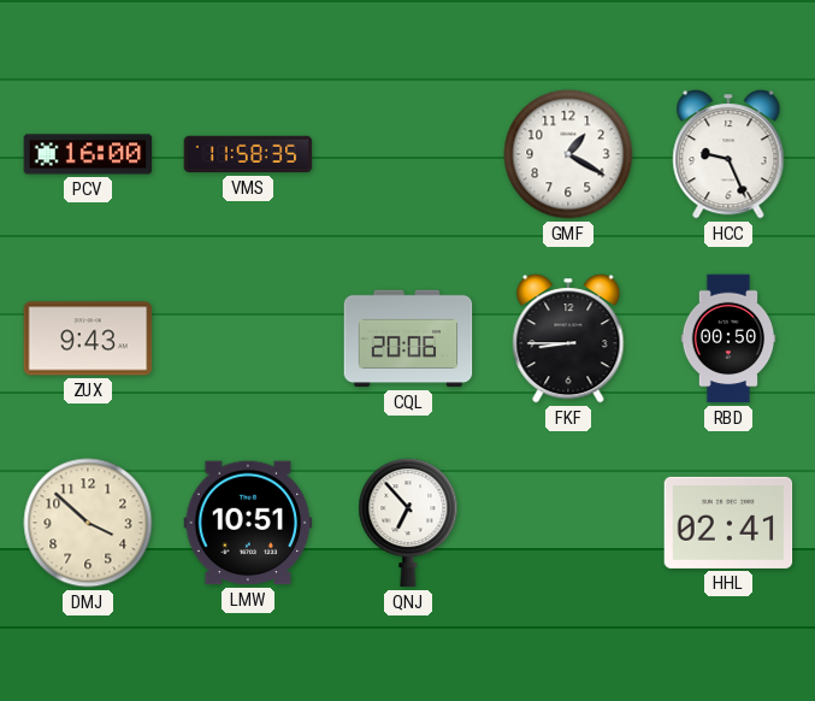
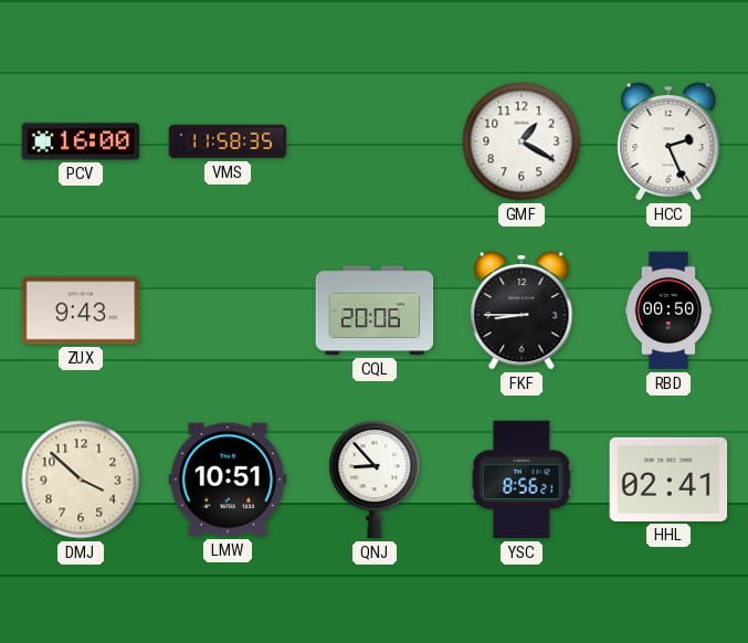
HCC: 9:26 -> 2:26 (668, 141)
QNJ: 6:53 -> 8:53 (375, 479)
YSC: none -> 8:56 (522, 479)
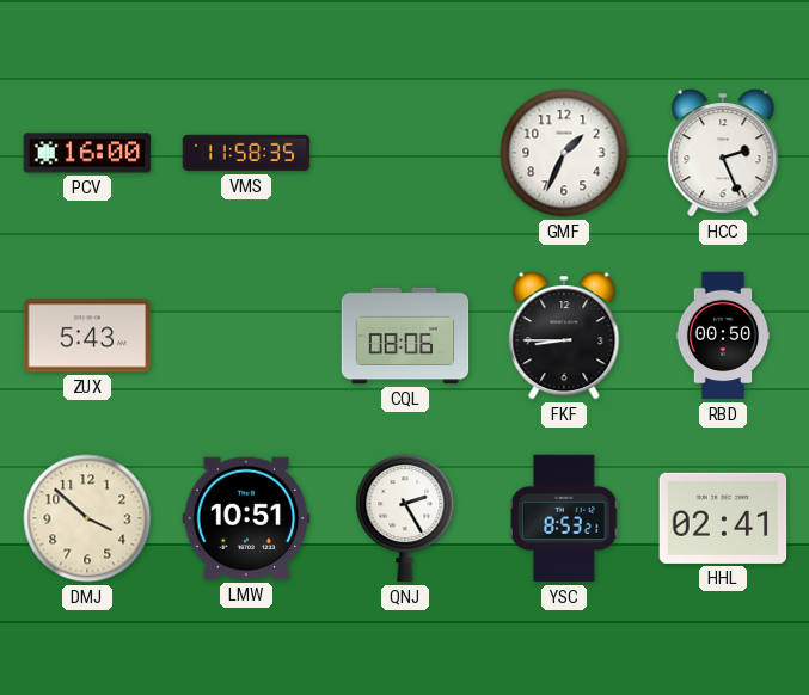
GMF: 1:20 -> 1:34 (564, 153)
ZUX: 9:43 -> 5:43 (87, 336)
CQL: 20:06 -> 08:06 (405, 336)
QNJ: 8:53 -> 2:25 (405, 518)
YSC: 8:56 -> 8:53 (564, 518)
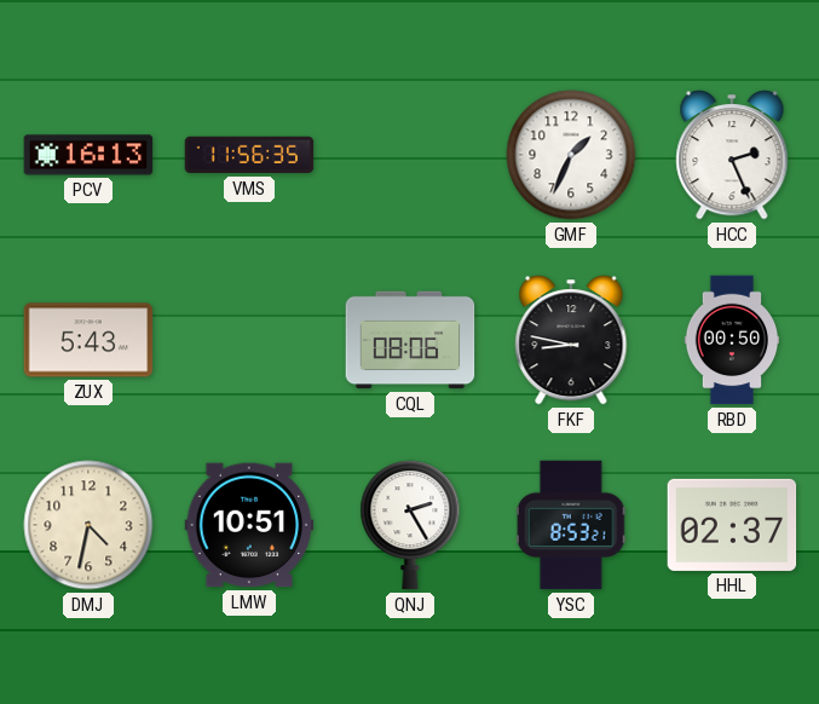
PCV: 16:00 -> 16:13 (88, 155)
VMS: 11:58 -> 11:56 (249, 155)
FKF: 8:45 -> 8:47 (571, 340)
DMJ: 3:52 -> 4:32 (88, 525)
HHL: 02:41 -> 02:37 (732, 525)
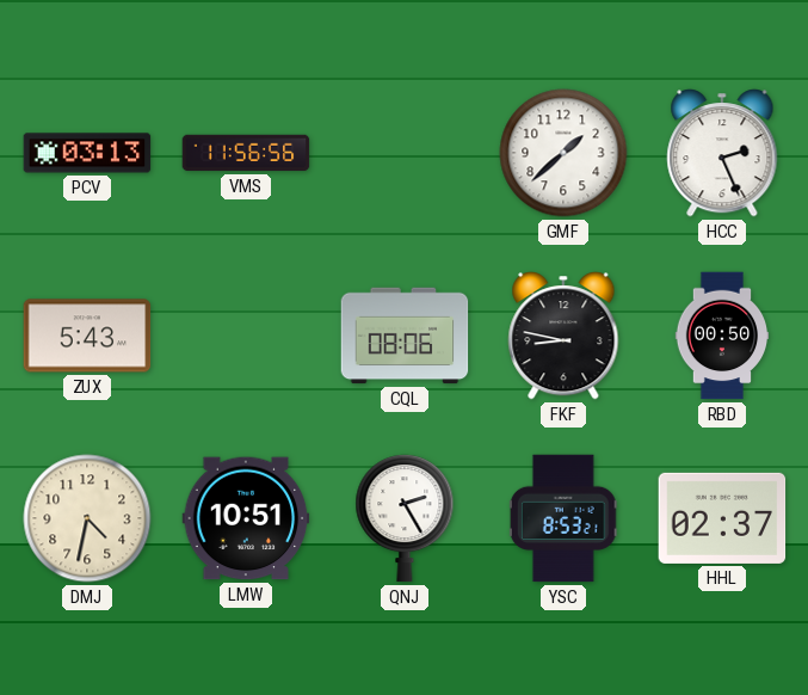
PCV: 16:13 -> 03:13 (87, 153)
VMS: 11:56:35 -> 11:56:56 (246, 153)
GMF: 1:34 -> 1:38 (563, 153)
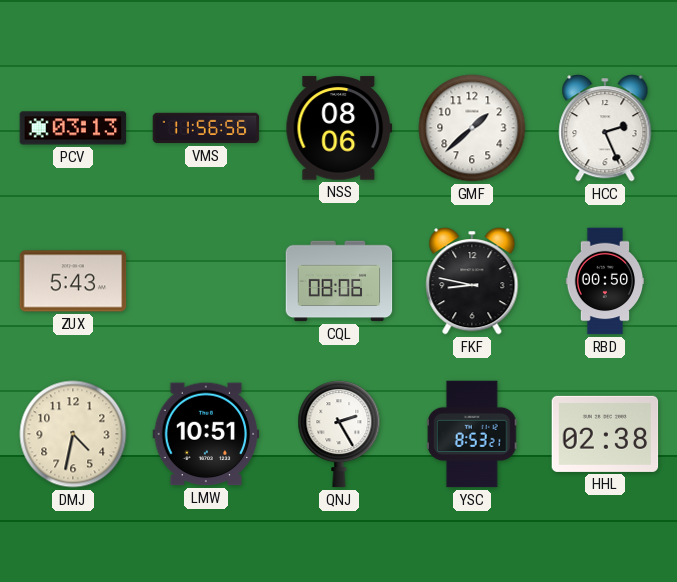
NSS: none -> 08:06 (339, 128)
HHL: 02:37 -> 02:38 (605, 434)
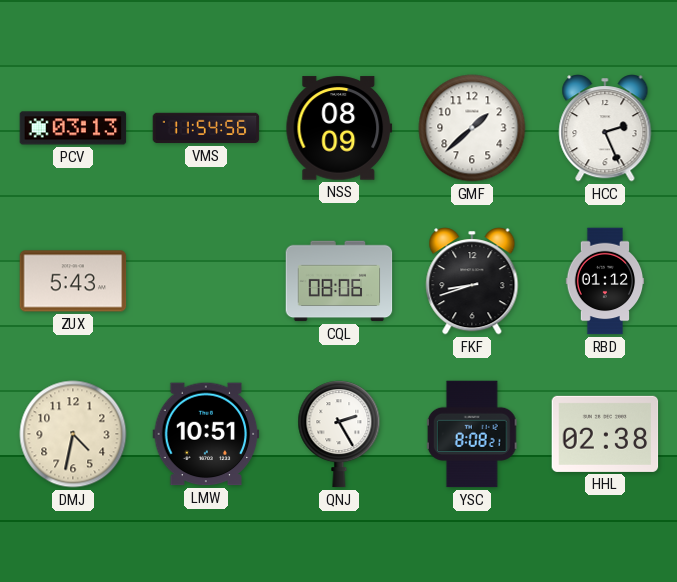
VMS: 11:56 -> 11:54 (206, 128)
NSS: 08:06 -> 08:09 (339, 128)
FKF: 8:47 -> 8:42 (472, 281)
RBD: 00:50 -> 01:12 (605, 281)
YSC: 8:53 -> 8:08 (472, 434)
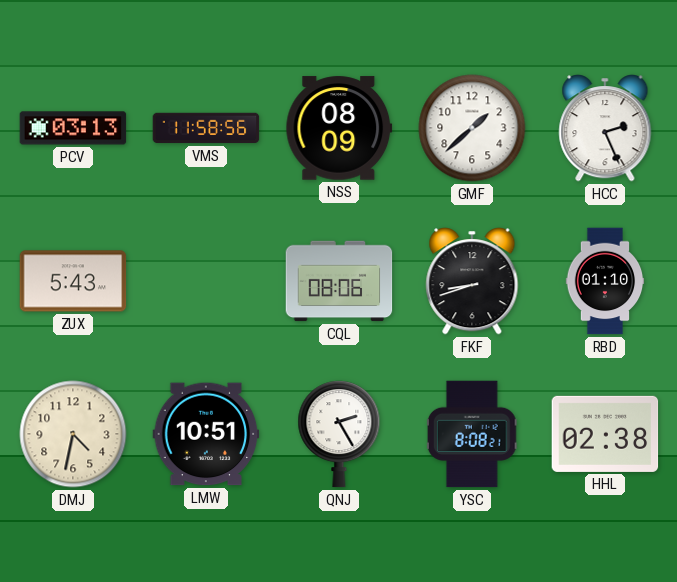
VMS: 11:54 -> 11:58 (206, 128)
RBD: 01:12 -> 01:10 (605, 281)
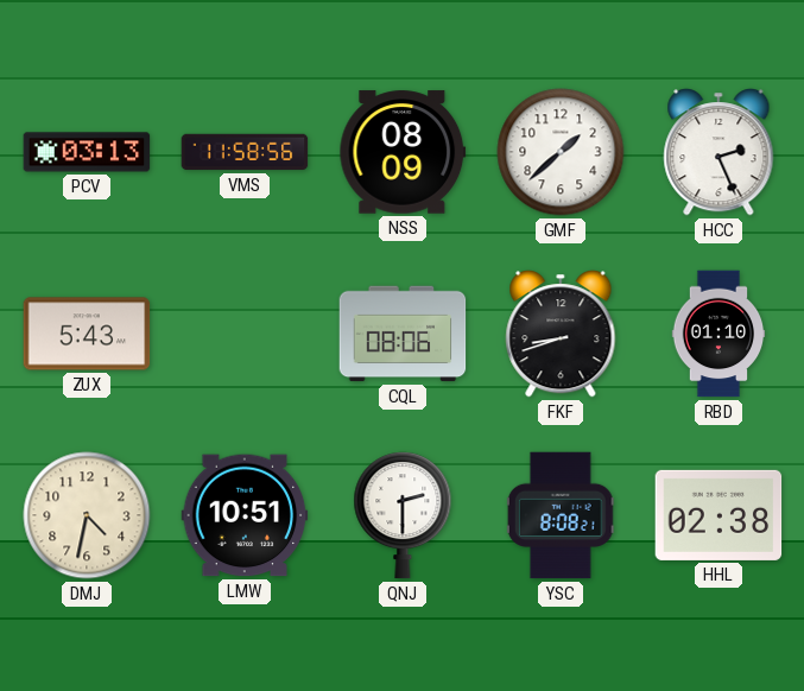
QNJ: 2:25 -> 2:30 (403, 515)
